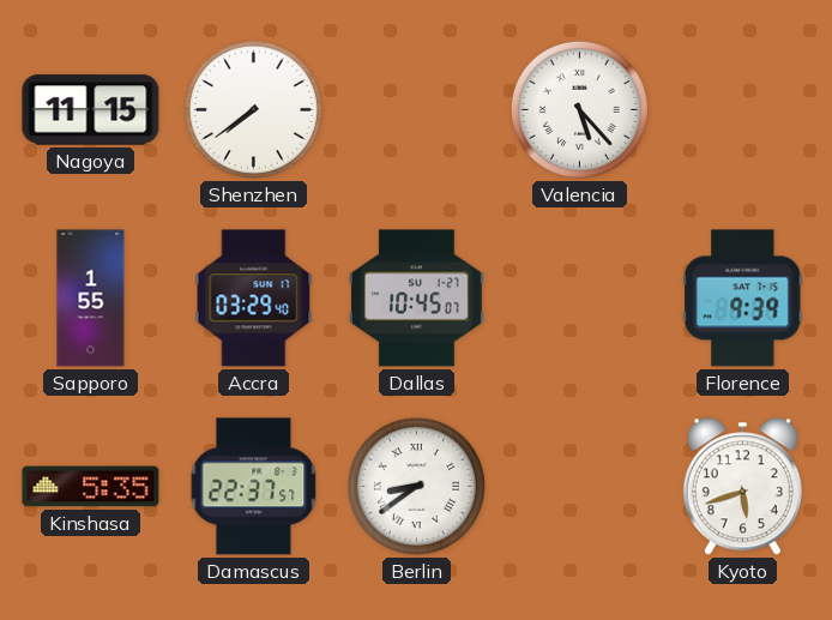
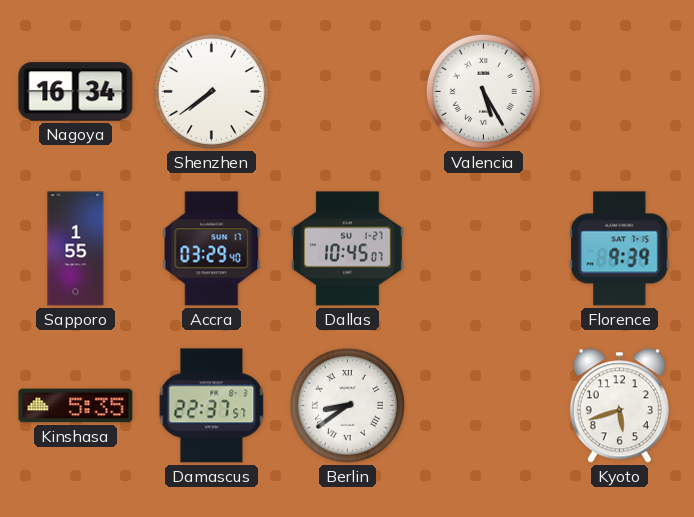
Nagoya: 11:15 -> 16:34 (76, 92)
Valencia: 5:23 -> 5:25 (483, 91)
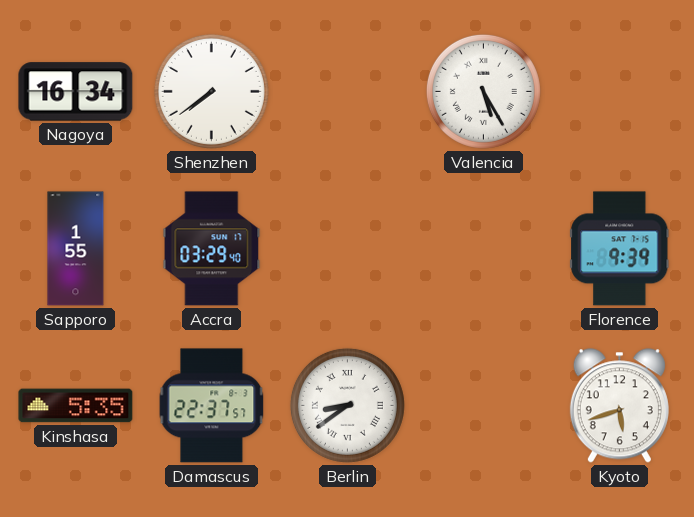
Dallas: 10:45 -> none (348, 249)
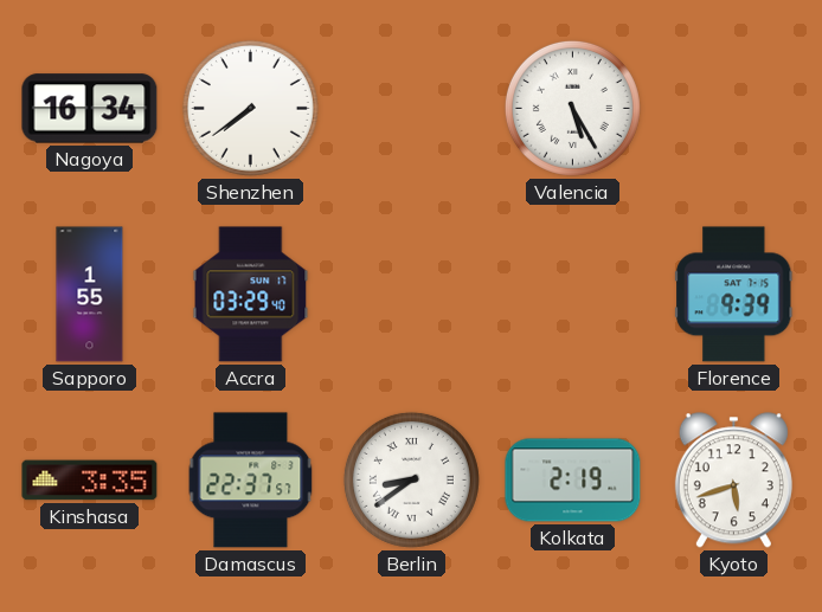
Kinshasa: 5:35 -> 3:35 (90, 481)
Kolkata: none -> 2:19 (573, 481)
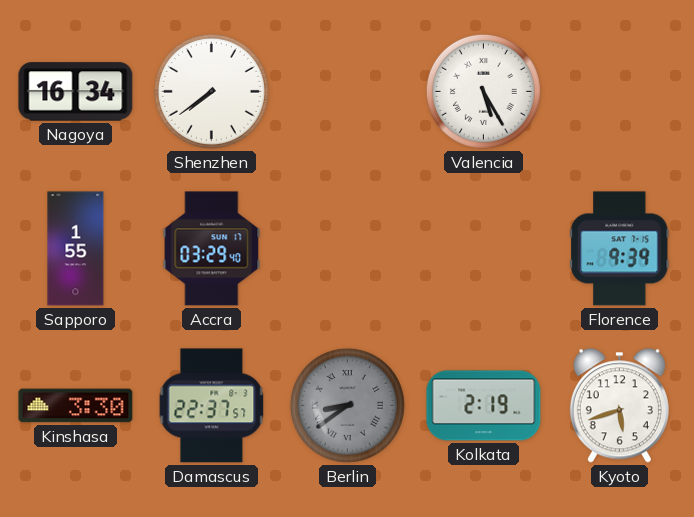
Kinshasa: 3:35 -> 3:30 (76, 406)
Berlin dial: white -> grey (347, 405)
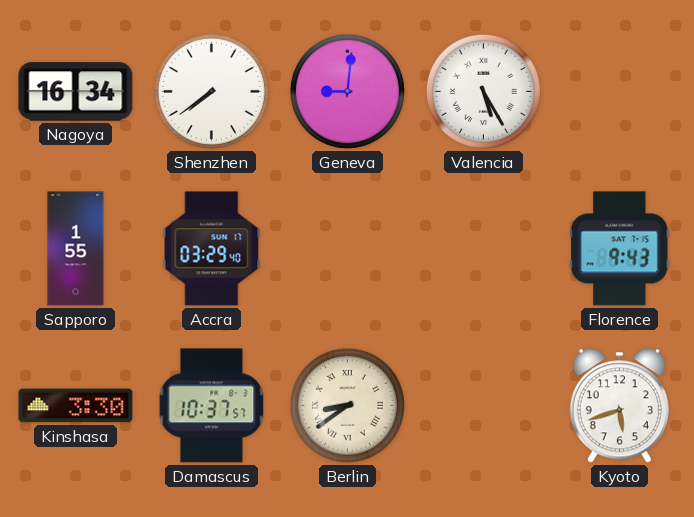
Geneva: none -> 9:01 (347, 91)
Florence: 9:39 -> 9:43 (620, 249)
Damascus: 22:37 -> 10:37 (212, 406)
Berlin dial: grey -> cream (347, 405)
Kolkata: 2:19 -> none (484, 406)
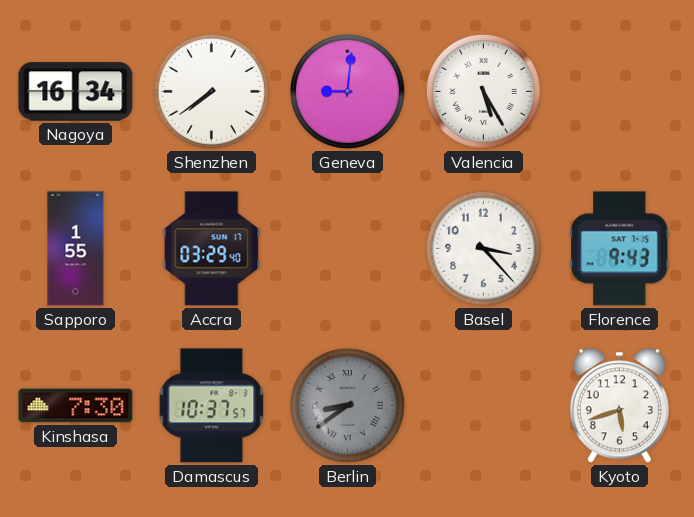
Basel: none -> 3:23 (483, 248)
Kinshasa: 3:30 -> 7:30 (76, 406)
Berlin dial: cream -> grey (347, 405)
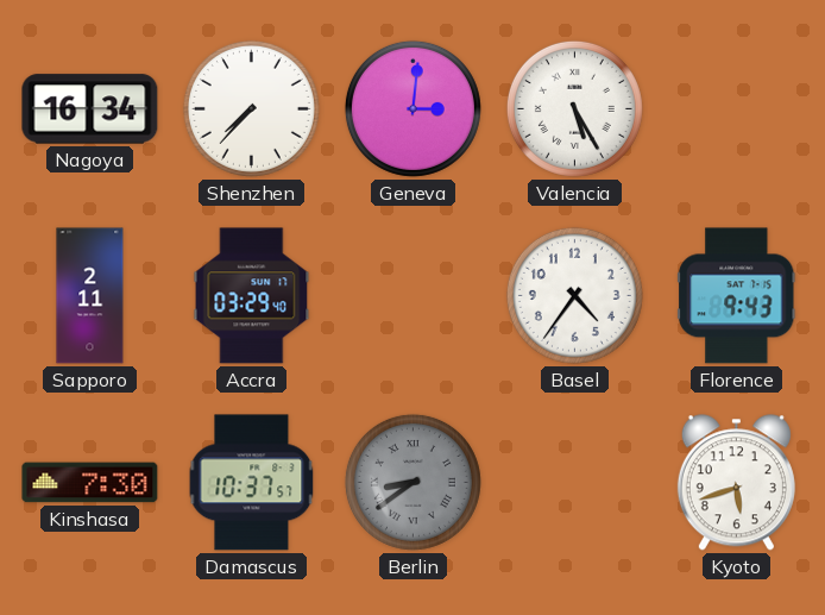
Shenzhen: 7:39 -> 7:37 (251, 108)
Geneva: 9:01 -> 3:01 (413, 108)
Sapporo: 1:55 -> 2:11 (90, 296)
Basel: 3:23 -> 4:36 (574, 295)
